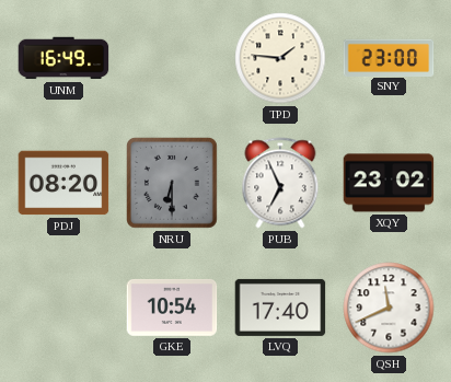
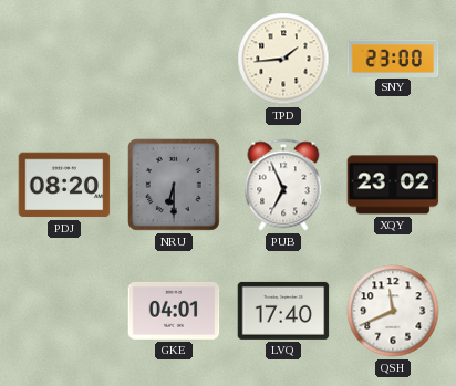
UNM: 16:49 -> none (63, 58)
TPD: 1:46 -> 1:44 (283, 59)
GKE: 10:54 -> 04:01 (174, 311)
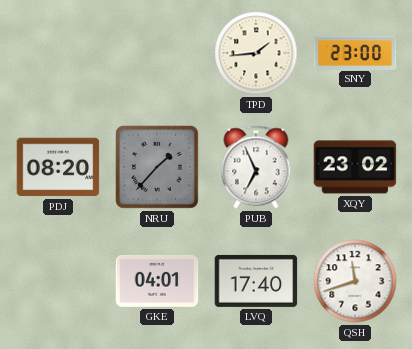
NRU: 6:30 -> 1:37 (157, 167)
QSH: 11:41 -> 11:42 (355, 281)
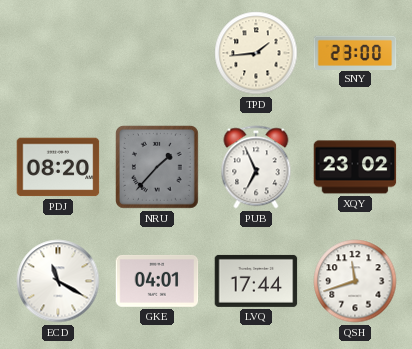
ECD: none -> 11:20 (58, 281)
LVQ: 17:40 -> 17:44 (256, 281)
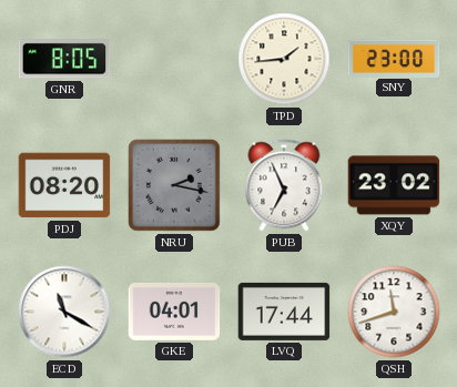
GNR: none -> 8:05 (64, 59)
NRU: 1:37 -> 2:17 (174, 185)
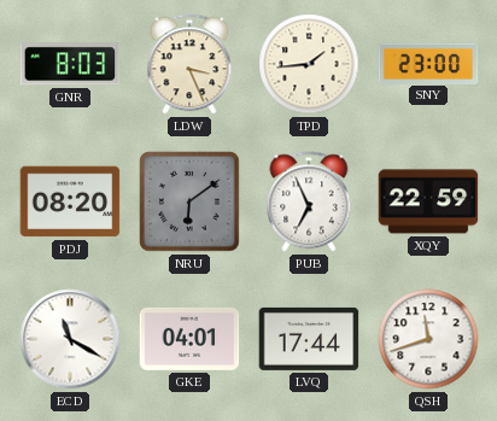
GNR: 8:05 -> 8:03 (70, 64)
LDW: none -> 3:26 (189, 64)
NRU: 2:17 -> 6:09 (189, 201)
XQY: 23:02 -> 22:59 (428, 201)
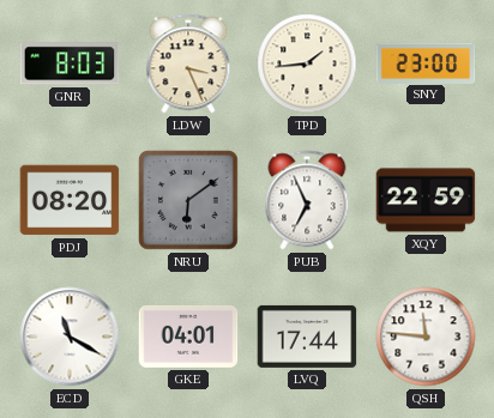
QSH: 11:42 -> 11:46 (426, 337)
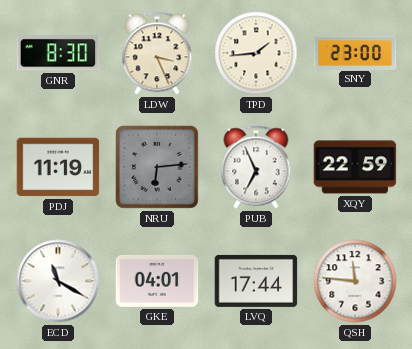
GNR: 8:03 -> 8:30 (58, 53)
PDJ: 08:20 -> 11:19 (58, 167)
NRU: 6:09 -> 6:14 (157, 167)
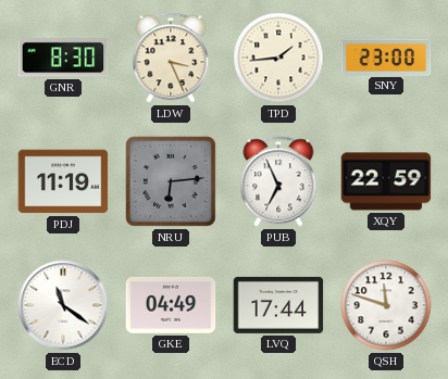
ECD: 11:20 -> 11:21 (63, 305)
GKE: 04:01 -> 04:49 (171, 305)
QSH: 11:46 -> 11:48 (386, 305)
